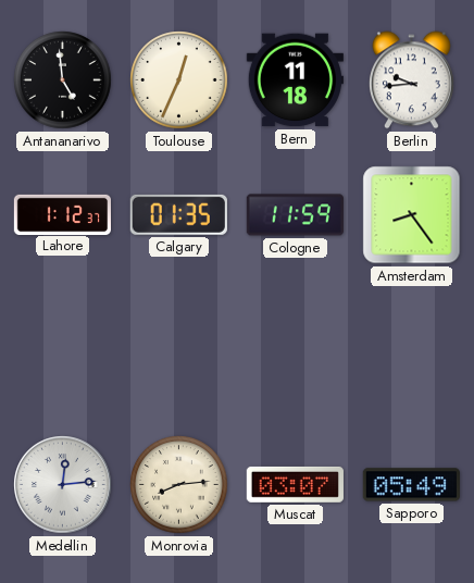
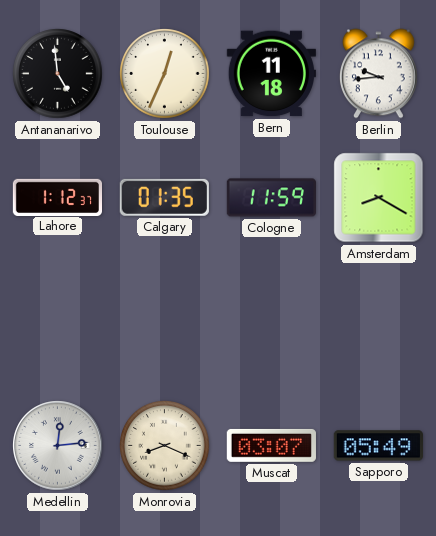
Amsterdam: 8:24 -> 8:20 (379, 198)
Monrovia: 8:14 -> 8:19 (165, 446)
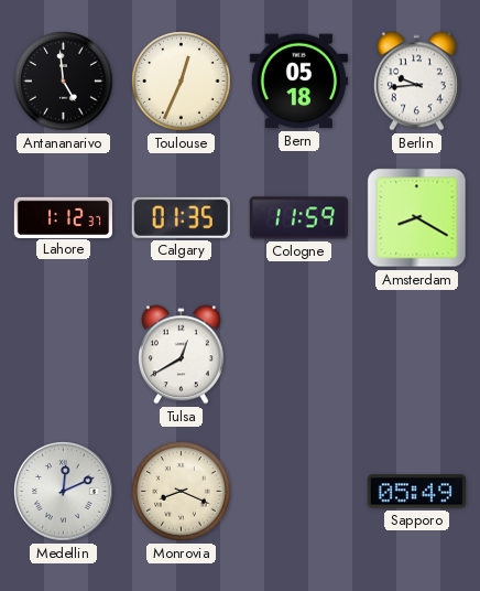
Bern: 11:18 -> 05:18 (298, 82)
Tulsa: none -> 12:40 (181, 355)
Medellin: 12:14 -> 12:11 (64, 492)
Muscat: 03:07 -> none (271, 445)
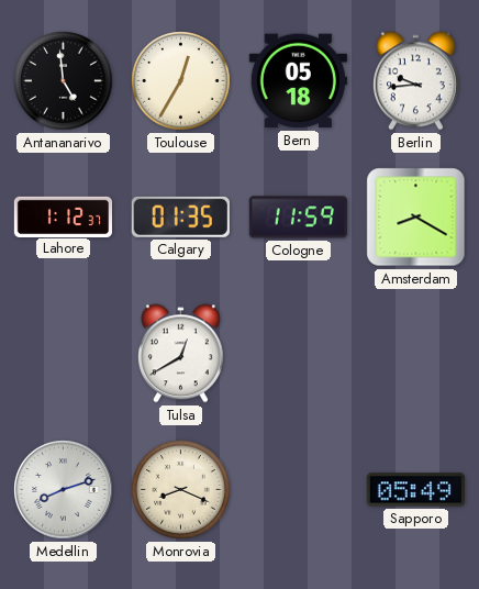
Toulouse: 12:34 -> 12:35 (181, 81)
Medellin: 12:11 -> 8:12 (64, 490)
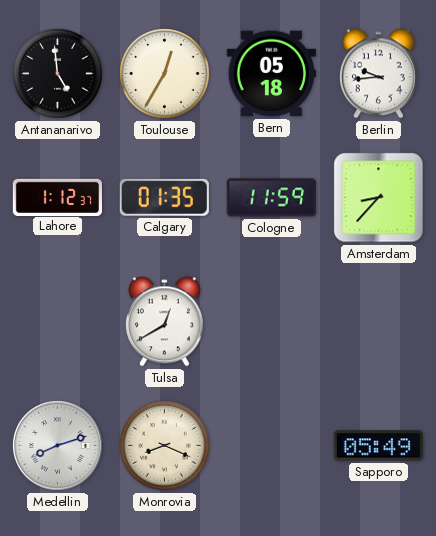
Amsterdam: 8:20 -> 8:37 (379, 198)
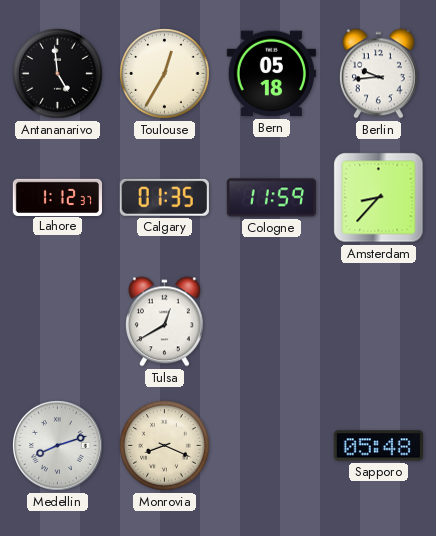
Sapporo: 05:49 -> 05:48 (378, 446)
